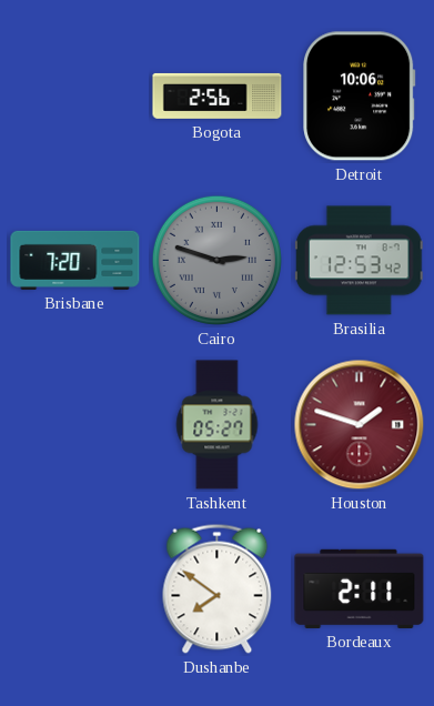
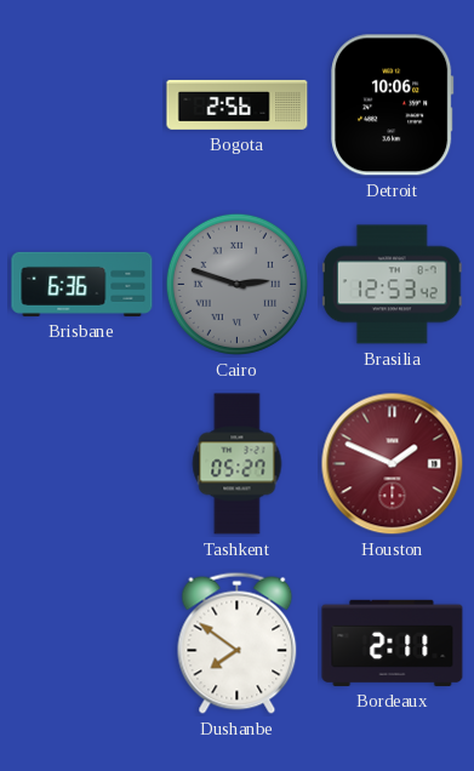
Brisbane: 7:20 -> 6:36 (82, 284)
Houston: 1:48 -> 1:49 (393, 464)
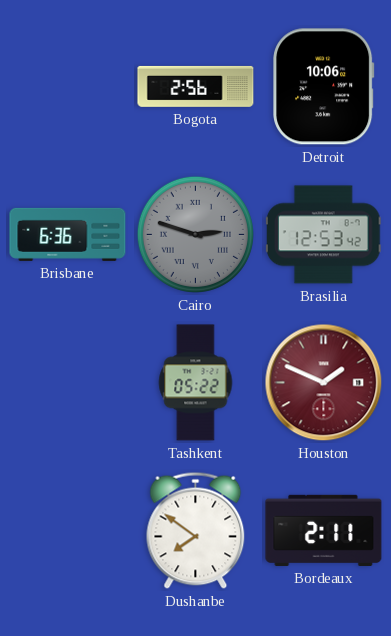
Tashkent: 05:27 -> 05:22 (196, 383)
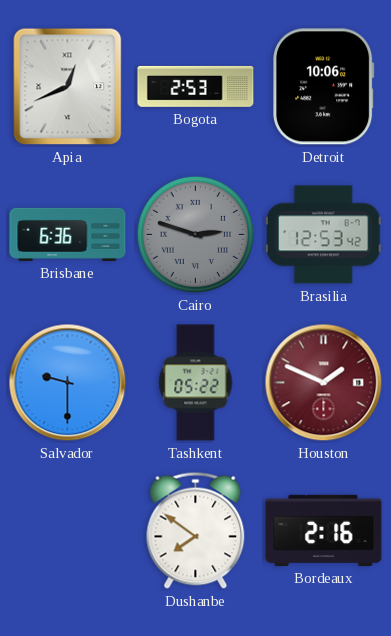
Apia: none -> 12:41 (68, 87)
Bogota: 2:56 -> 2:53 (196, 86)
Salvador: none -> 9:30 (68, 383)
Bordeaux: 2:11 -> 2:16 (324, 530)
